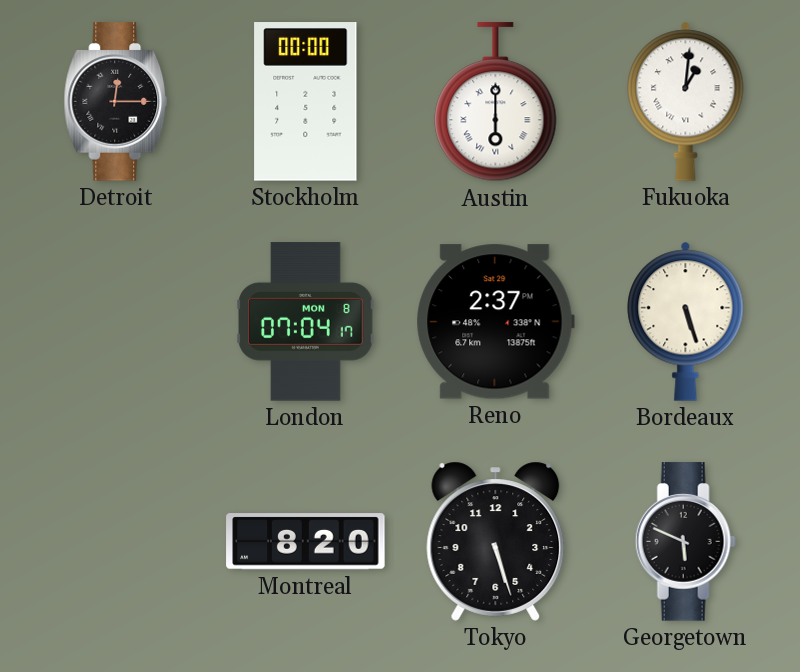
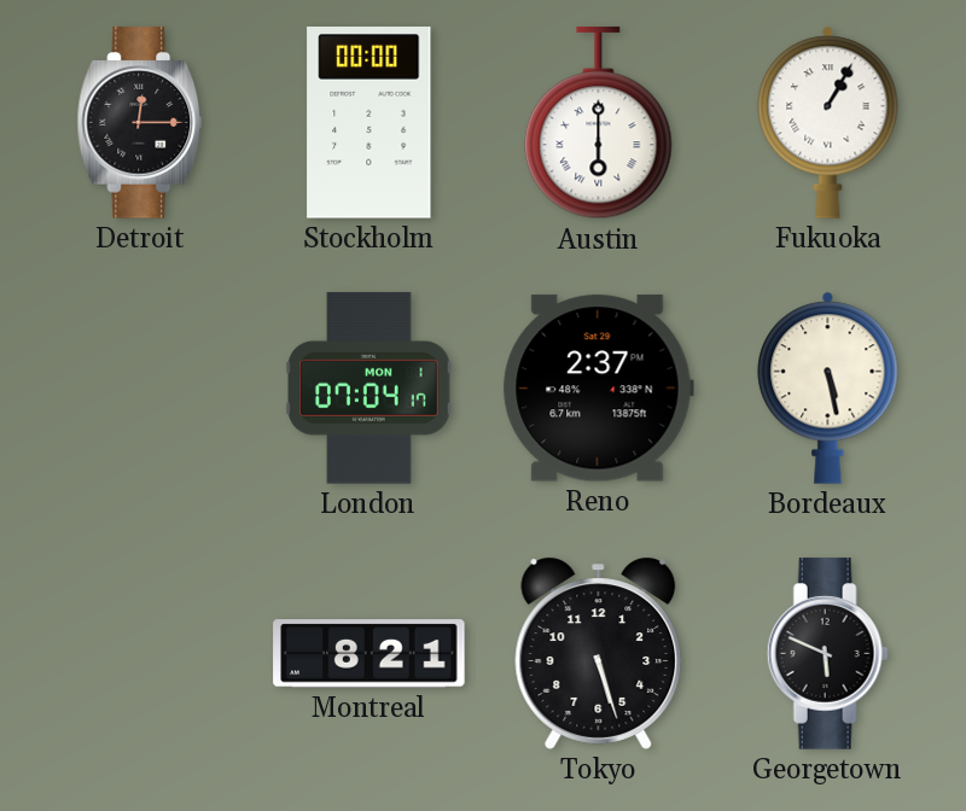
Fukuoka: 1:01 -> 1:05 (828, 122)
London date: MON 8 -> MON 1 (369, 389)
Bordeaux: 5:27 -> 5:28 (828, 387)
Montreal: 8:20 -> 8:21 (369, 654)
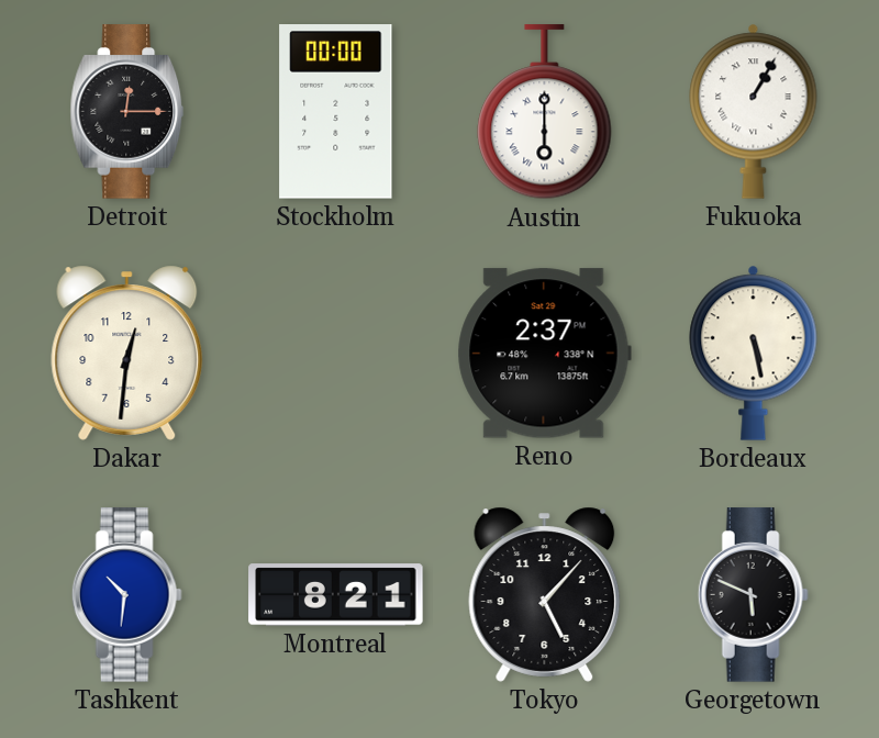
Dakar: none -> 12:31 (127, 353)
London: 07:04 -> none (369, 389)
Tashkent: none -> 10:31 (126, 595)
Tokyo: 5:27 -> 5:07 (545, 594)
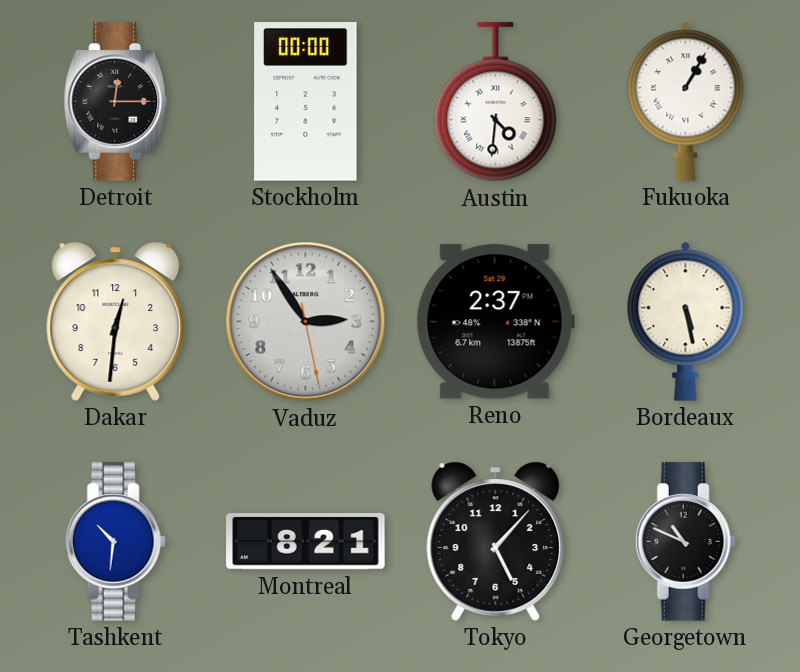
Austin: 6:00 -> 4:31 (496, 102)
Vaduz: none -> 2:54 (306, 322)
Georgetown: 5:49 -> 10:49 (685, 542)
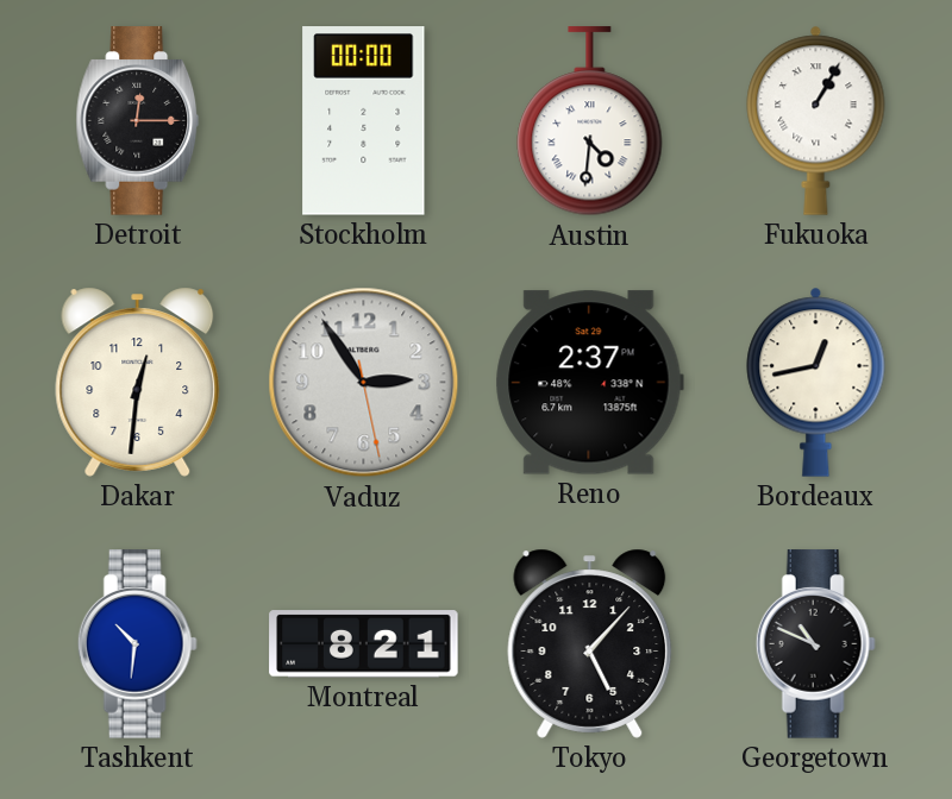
Bordeaux: 5:28 -> 12:43 (816, 382)
